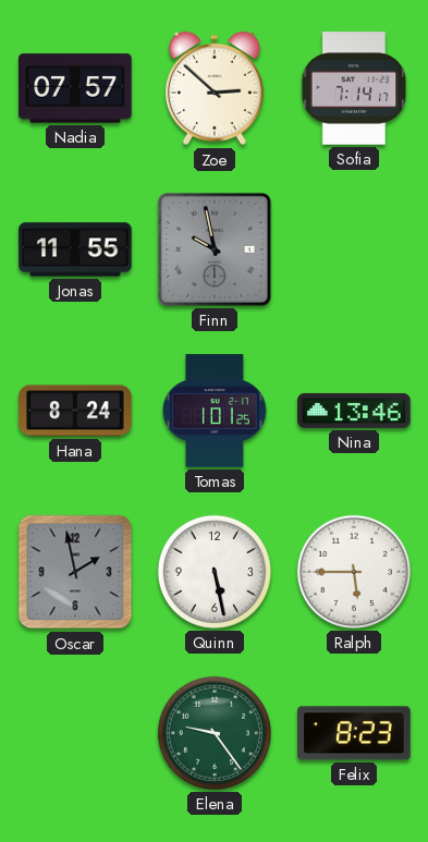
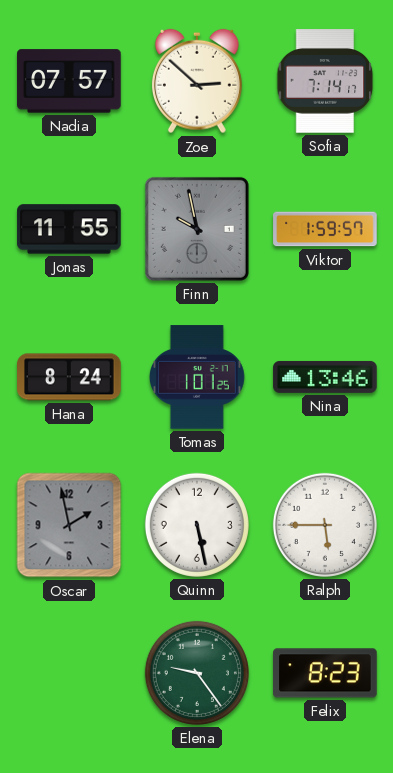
Viktor: none -> 1:59 (325, 229)
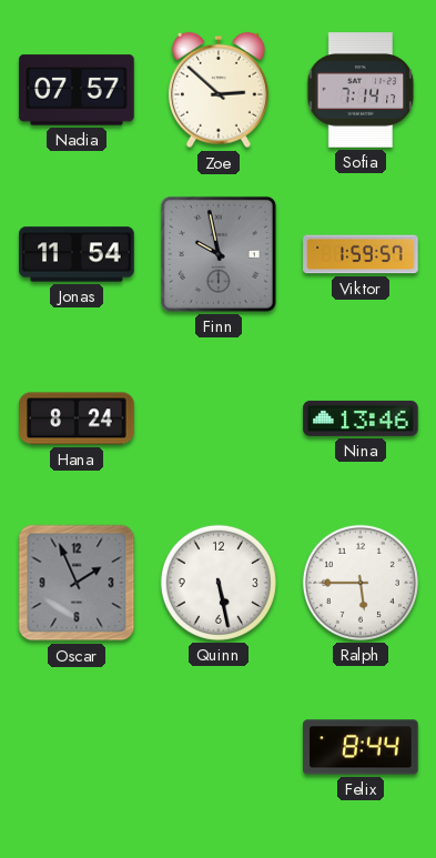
Jonas: 11:55 -> 11:54 (77, 254)
Tomas: 1:01 -> none (197, 377)
Oscar: 1:58 -> 1:56 (77, 583)
Elena: 9:24 -> none (197, 673)
Felix: 8:23 -> 8:44 (361, 747)
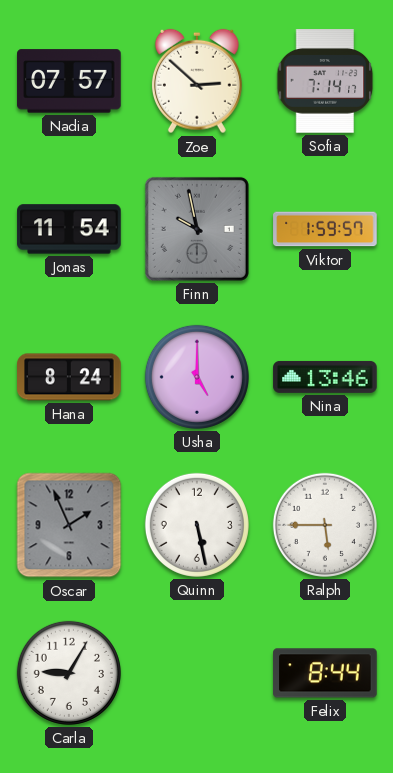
Usha: none -> 5:00 (197, 377)
Carla: none -> 9:05 (69, 673)
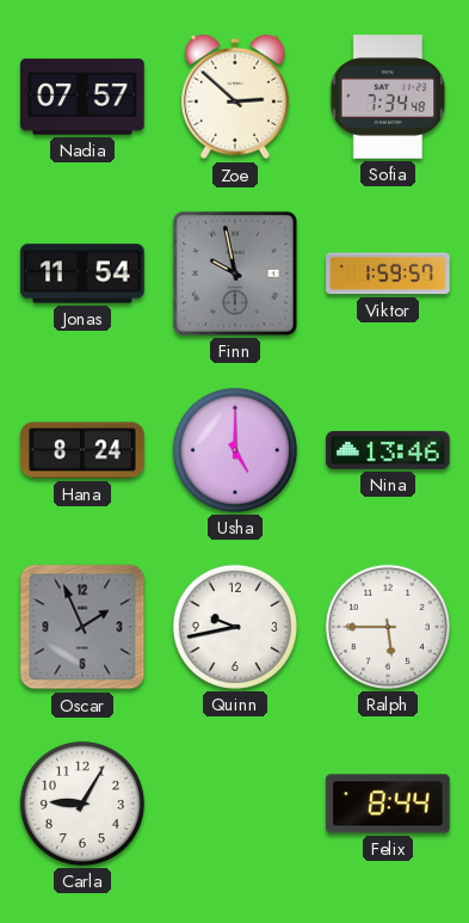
Sofia: 7:14 -> 7:34 (388, 97)
Quinn: 5:28 -> 9:43 (235, 627)
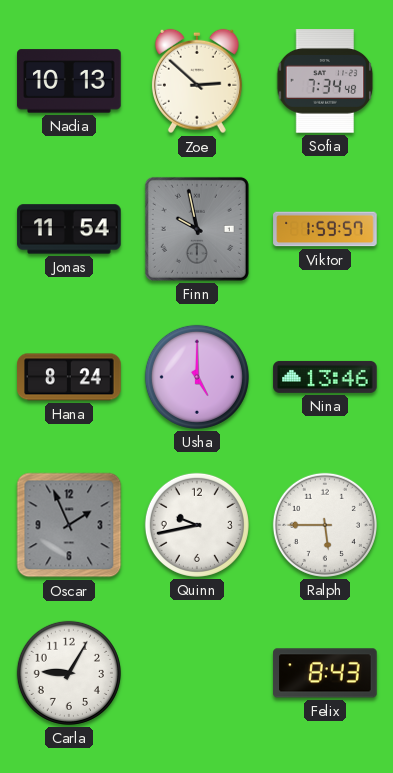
Nadia: 07:57 -> 10:13 (69, 81)
Felix: 8:44 -> 8:43 (325, 673)
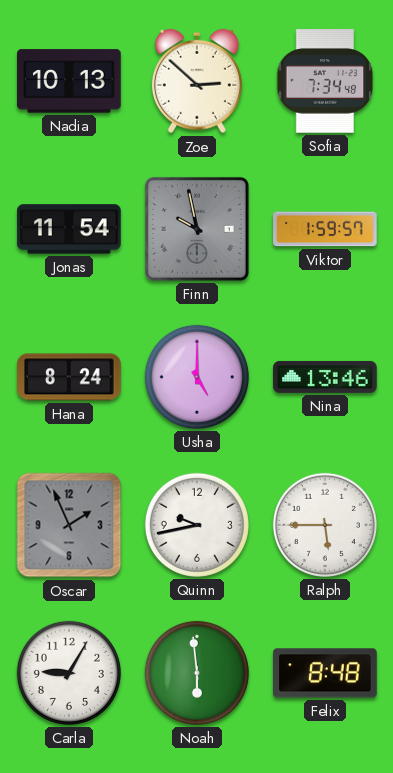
Noah: none -> 5:59 (197, 673)
Felix: 8:43 -> 8:48 (325, 673)
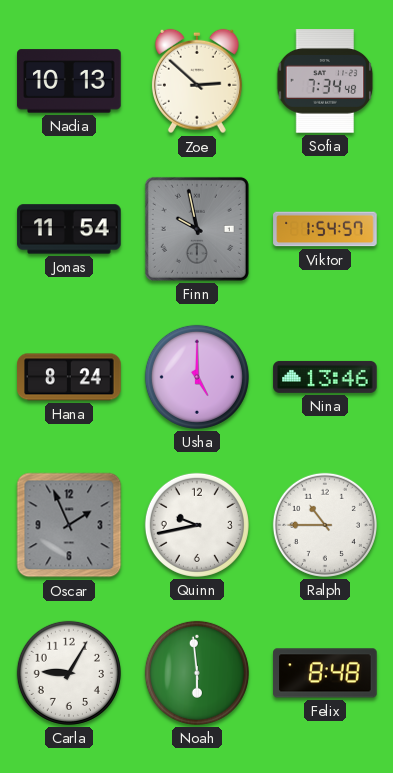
Viktor: 1:59 -> 1:54 (325, 229)
Ralph: 5:45 -> 10:45 (325, 525)
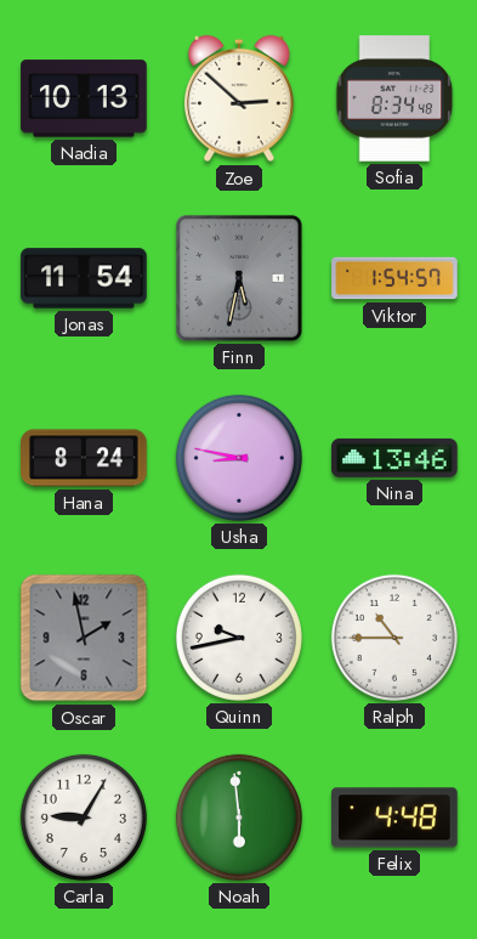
Sofia: 7:34 -> 8:34 (394, 98)
Finn: 9:58 -> 5:32 (239, 278)
Usha: 5:00 -> 8:47 (239, 458)
Oscar: 1:56 -> 1:58 (84, 638)
Felix: 8:48 -> 4:48 (394, 818)
